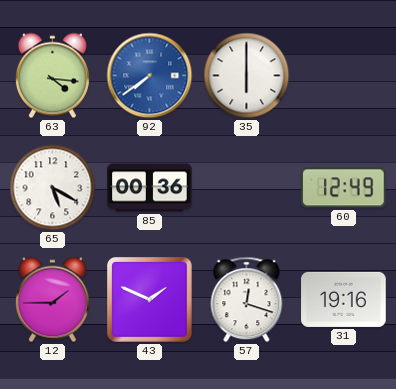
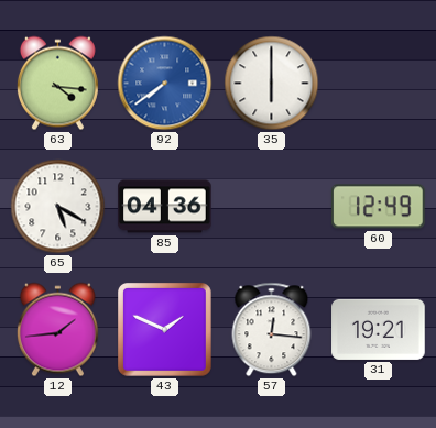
85: 00:36 -> 04:36 (165, 207)
12: 1:45 -> 1:44 (57, 330)
57: 12:18 -> 12:16 (272, 330)
31: 19:16 -> 19:21 (379, 329)
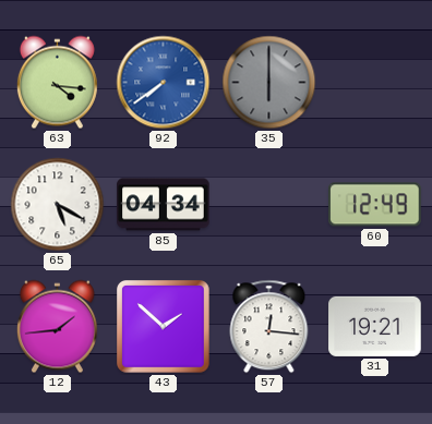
35 dial: white -> grey (269, 83)
85: 04:36 -> 04:34 (164, 205)
43: 1:49 -> 1:52 (164, 327)
